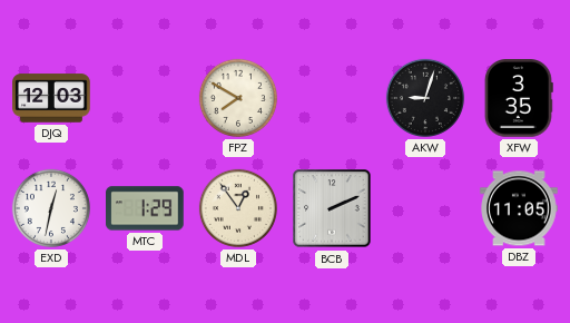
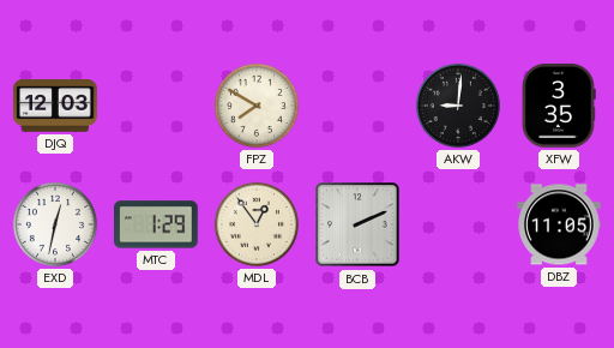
AKW: 9:03 -> 9:01 (458, 106)
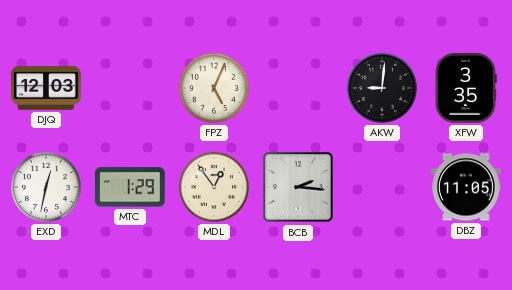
FPZ: 7:50 -> 5:04 (214, 88)
BCB: 2:11 -> 2:16 (298, 187)
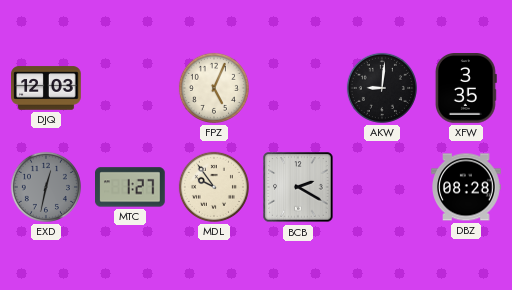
EXD dial: white -> grey (46, 187)
MTC: 1:29 -> 1:27 (131, 187)
MDL: 12:54 -> 9:54 (214, 187)
BCB: 2:16 -> 2:20 (298, 187)
DBZ: 11:05 -> 08:28 (466, 187)
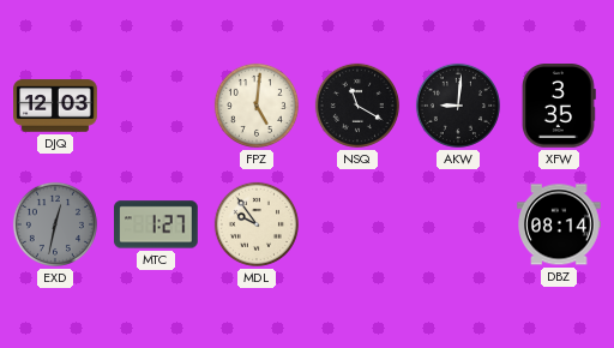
FPZ: 5:04 -> 5:01 (257, 106)
NSQ: none -> 11:20 (357, 106)
BCB: 2:20 -> none (298, 187)
DBZ: 08:28 -> 08:14 (559, 224)
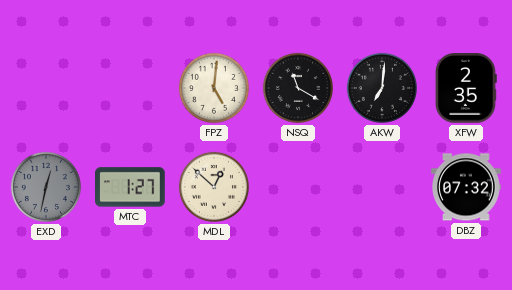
DJQ: 12:03 -> none (55, 106)
AKW: 9:01 -> 7:01 (382, 88)
XFW: 3:35 -> 2:35 (466, 88)
MDL: 9:54 -> 12:52 (214, 187)
DBZ: 08:14 -> 07:32 (466, 187)
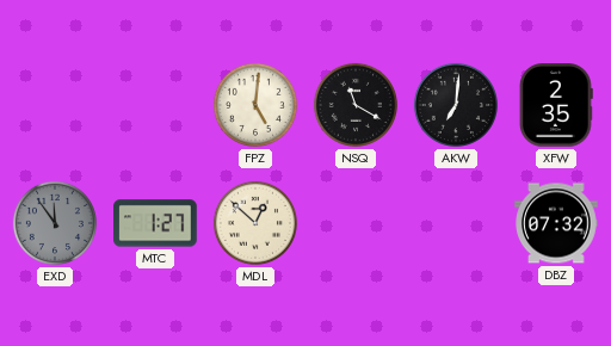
EXD: 12:32 -> 11:54 (55, 223)
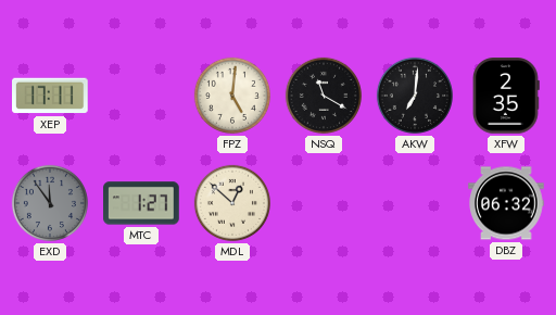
XEP: none -> 17:11 (51, 96)
DBZ: 07:32 -> 06:32 (506, 203)
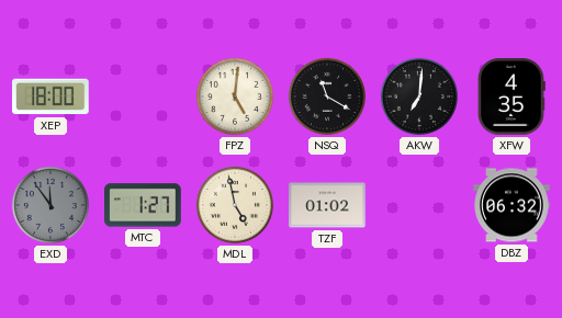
XEP: 17:11 -> 18:00 (52, 96)
XFW: 2:35 -> 4:35 (512, 96)
MDL: 12:52 -> 4:58 (235, 205)
TZF: none -> 01:02 (327, 205)
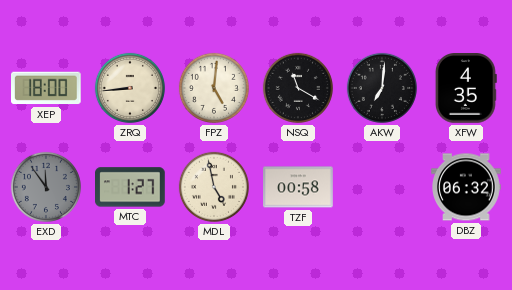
ZRQ: none -> 8:44 (130, 88)
TZF: 01:02 -> 00:58 (298, 187)
